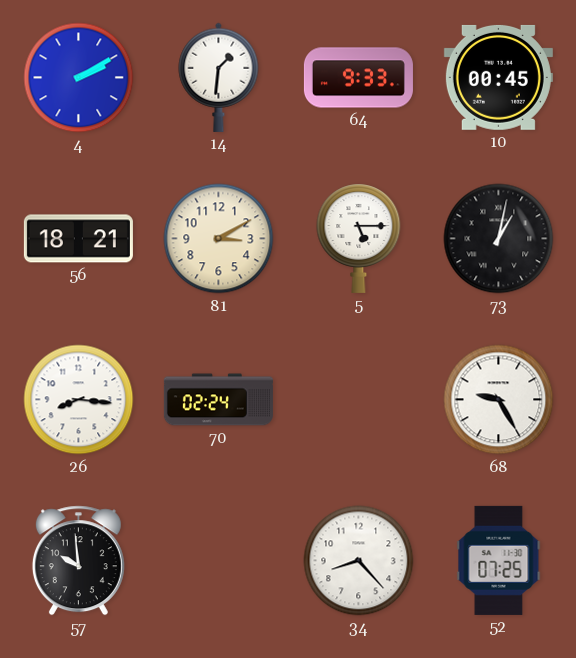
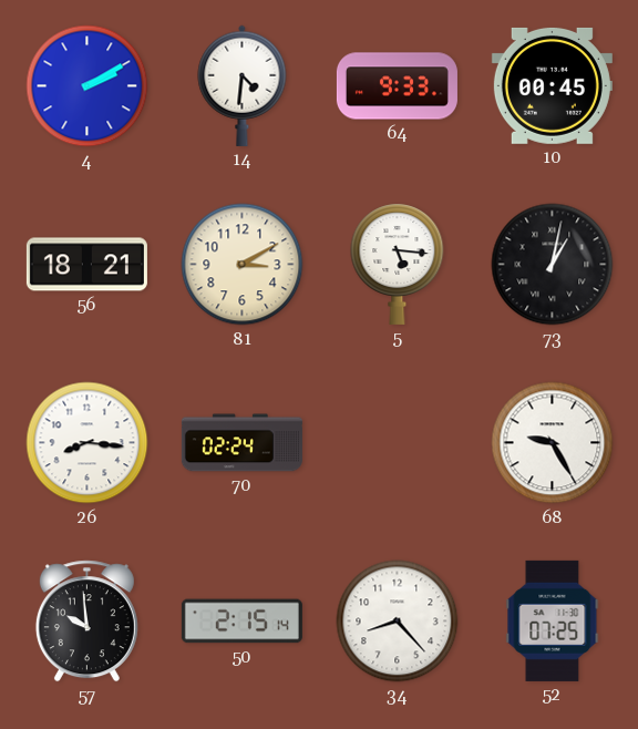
14: 1:31 -> 4:31 (243, 85)
5: 5:15 -> 5:16 (398, 264)
50: none -> 2:15 (241, 622)
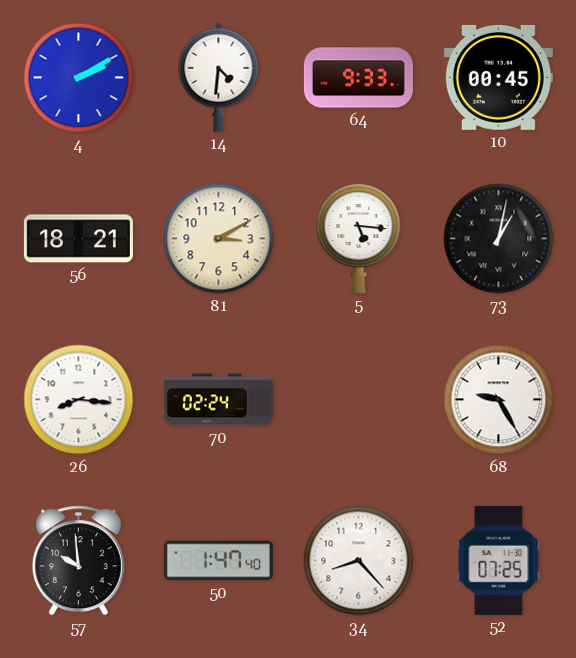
50: 2:15 -> 1:47 (218, 561)
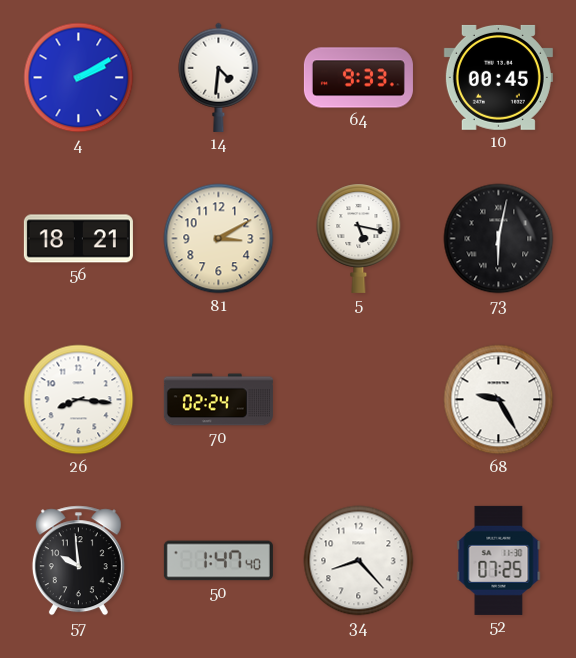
5: 5:16 -> 5:17 (359, 238)
73: 1:02 -> 6:02 (499, 239)
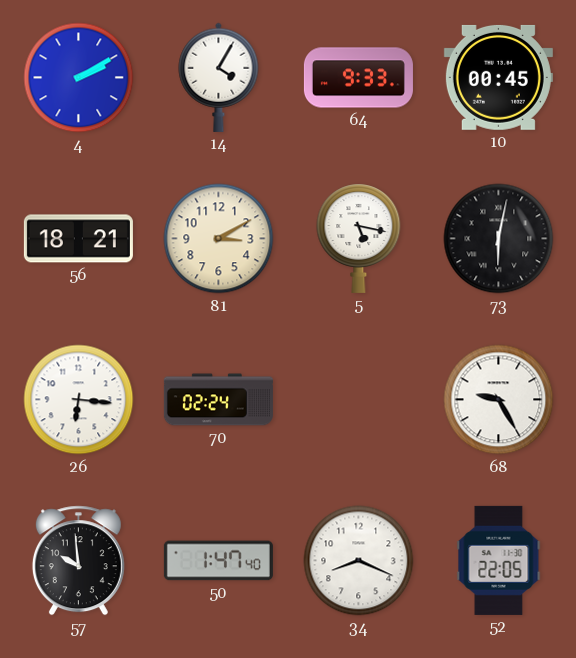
14: 4:31 -> 4:05 (219, 77)
26: 8:16 -> 6:16 (79, 400)
34: 8:23 -> 8:19 (359, 561)
52: 07:25 -> 22:05 (499, 560)
